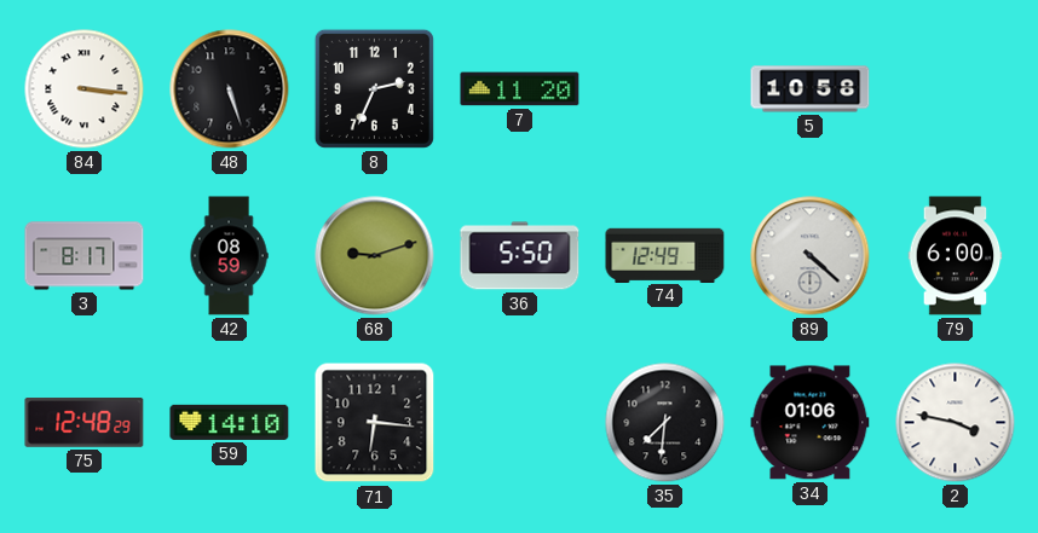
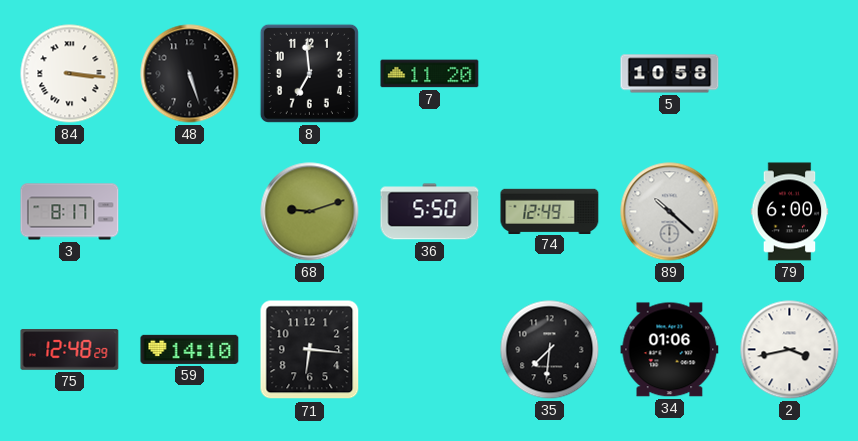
8: 2:34 -> 6:59 (309, 73)
42: 08:59 -> none (229, 256)
89: 4:22 -> 10:22 (670, 212)
2: 3:47 -> 3:43 (790, 350)
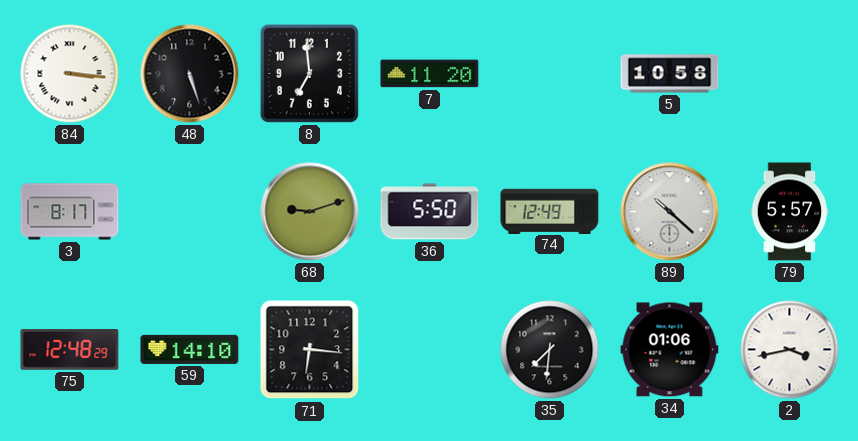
79: 6:00 -> 5:57 (790, 212)
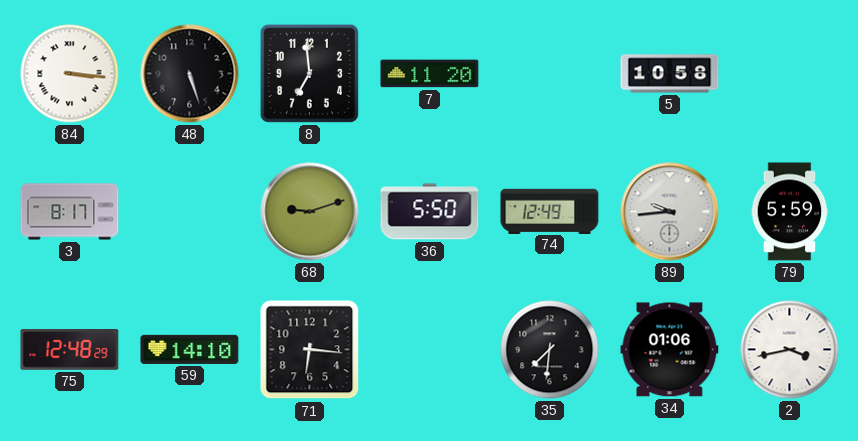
89: 10:22 -> 9:44 (670, 212)
79: 5:57 -> 5:59 (790, 212)
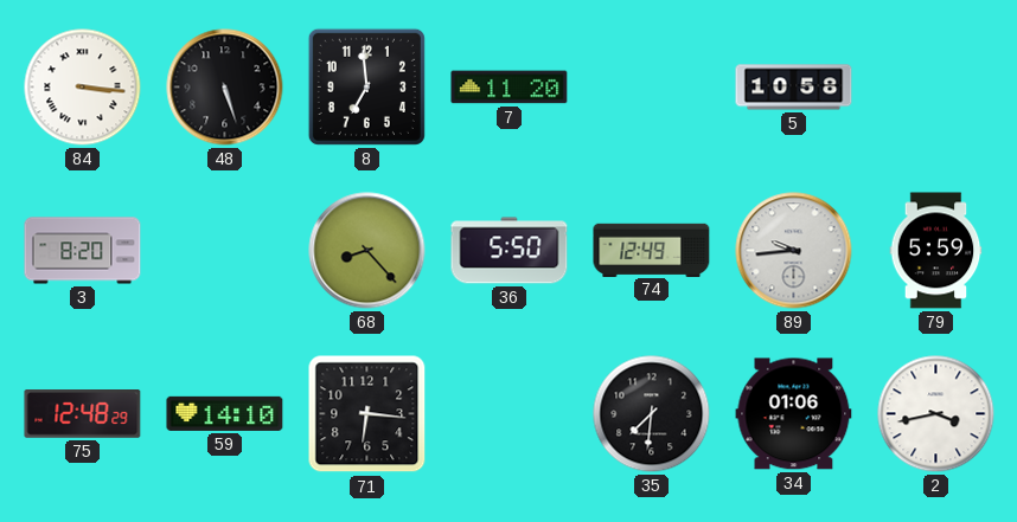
3: 8:17 -> 8:20 (83, 251)
68: 9:12 -> 8:23 (367, 251)
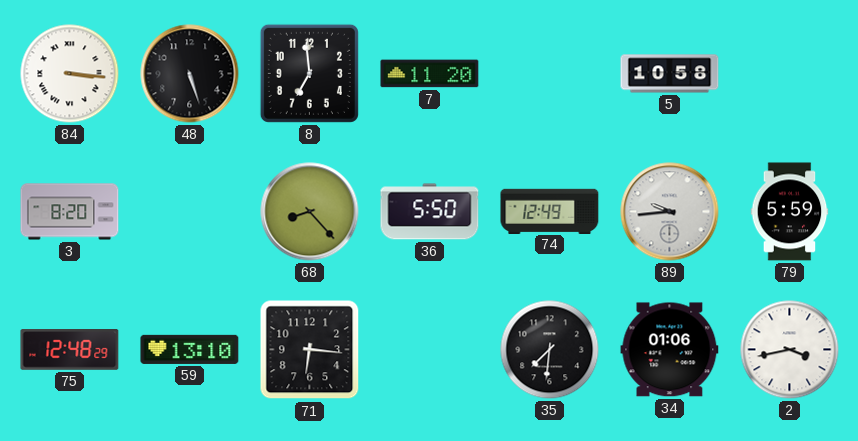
59: 14:10 -> 13:10 (190, 349)
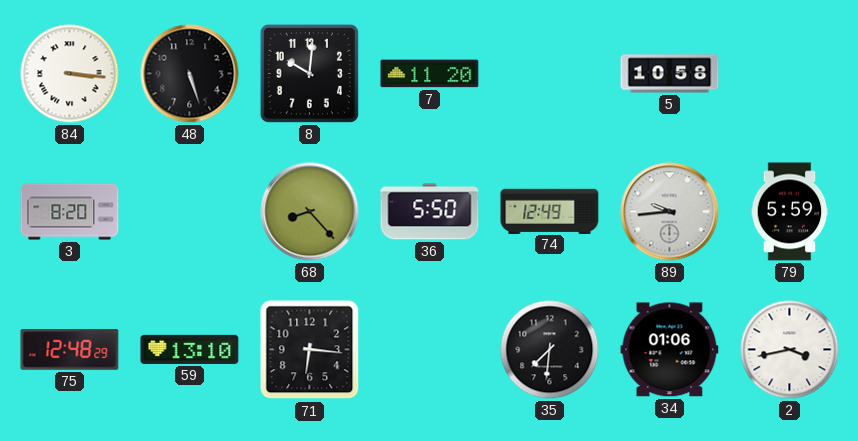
8: 6:59 -> 10:01 (309, 73)
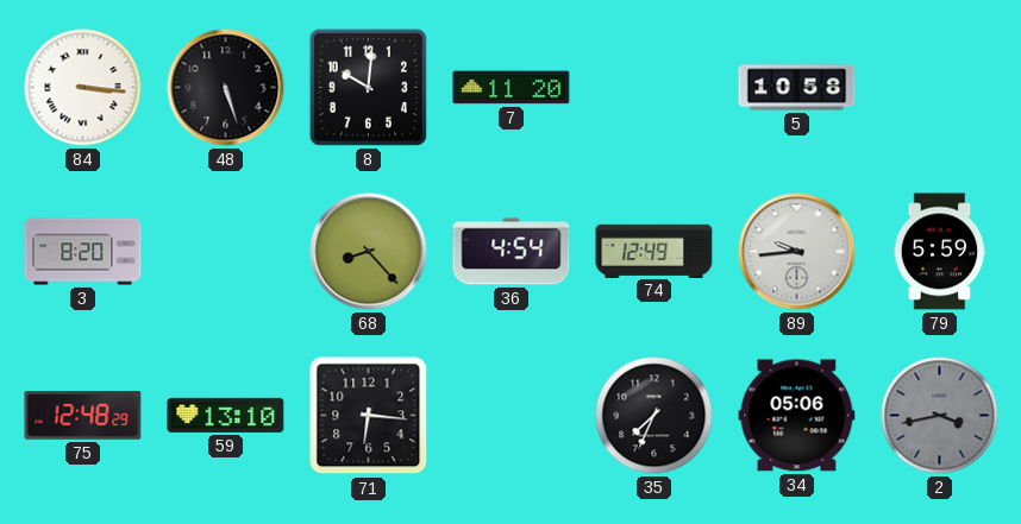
36: 5:50 -> 4:54 (512, 252)
35: 7:31 -> 7:34 (654, 416)
34: 01:06 -> 05:06 (797, 416)
2 dial: white -> grey (940, 416)
